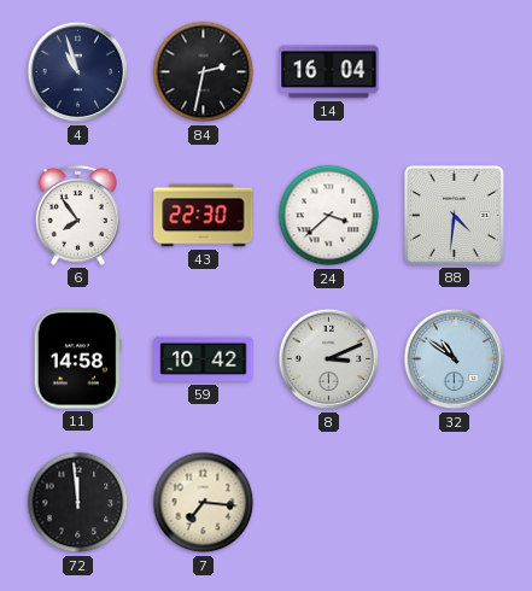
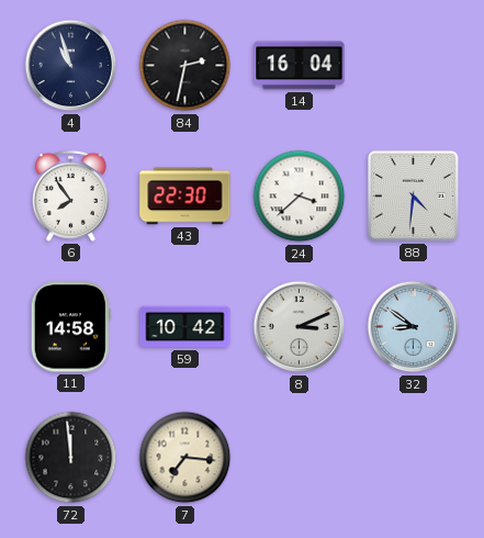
32: 10:51 -> 8:51 (414, 327)
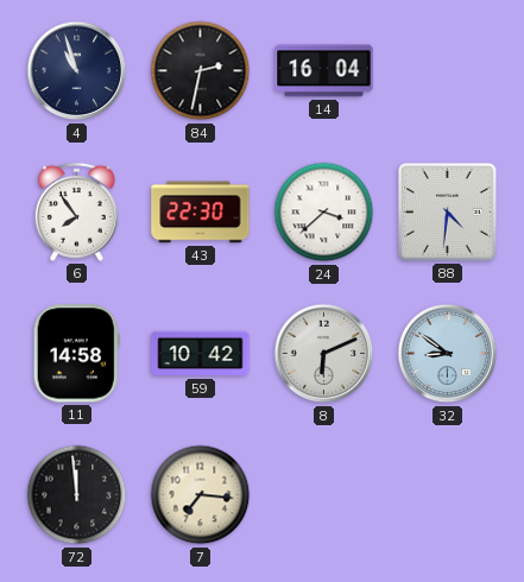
8: 3:11 -> 6:11 (324, 354)
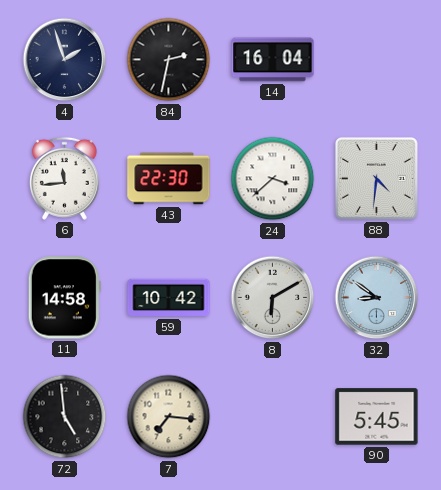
4: 10:57 -> 1:57 (65, 60)
6: 7:54 -> 11:44 (64, 178)
8: 6:11 -> 6:10 (273, 298)
72: 11:59 -> 4:59 (65, 417)
90: none -> 5:45 (377, 417)
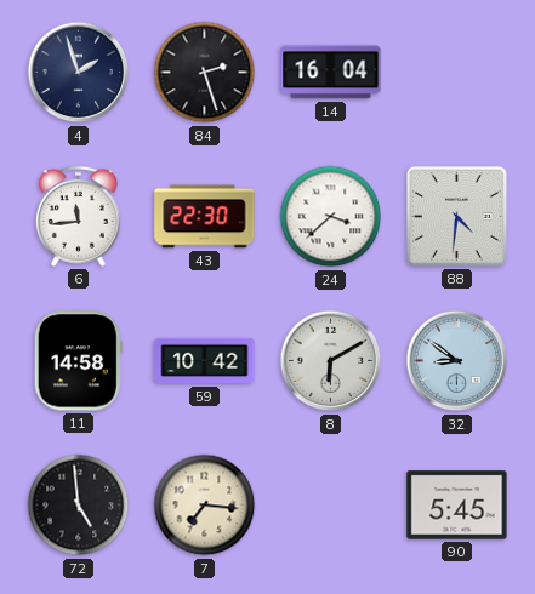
84: 2:32 -> 2:27 (205, 73)
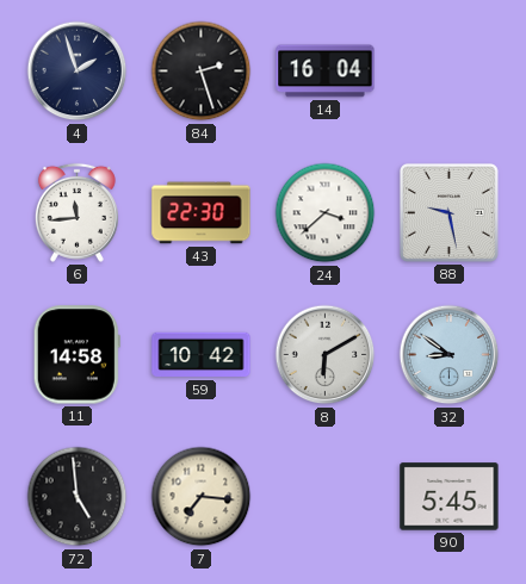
88: 4:31 -> 9:28 (448, 212)
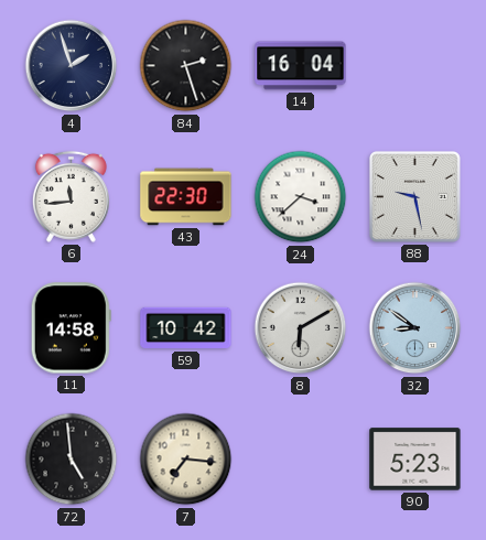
90: 5:45 -> 5:23 (415, 460)
